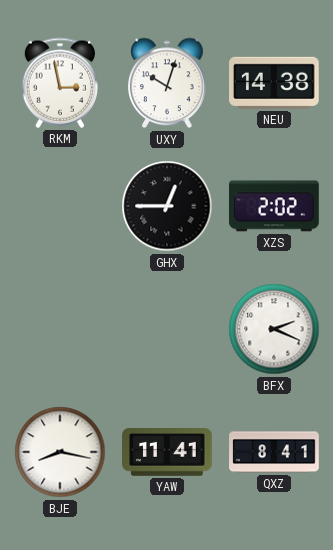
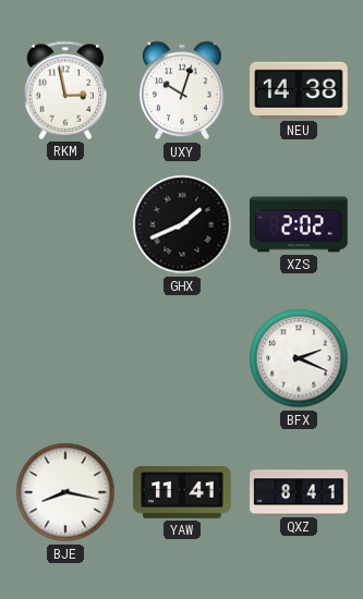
GHX: 12:45 -> 1:41 (182, 224)
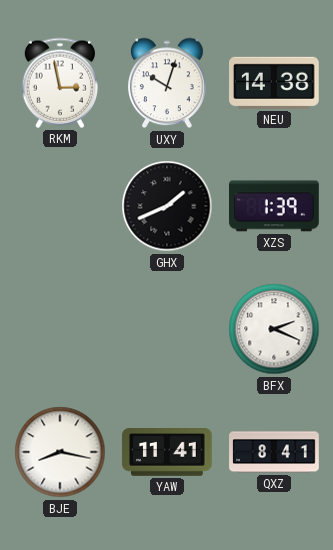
XZS: 2:02 -> 1:39 (274, 206)
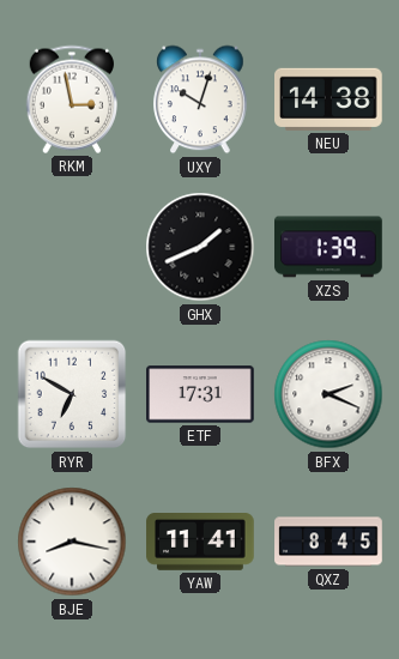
RYR: none -> 6:50 (72, 394)
ETF: none -> 17:31 (200, 394)
QXZ: 8:41 -> 8:45 (328, 542)
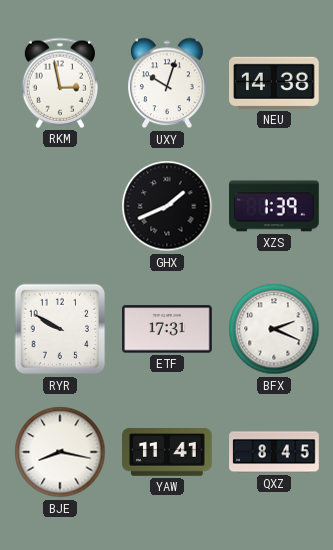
RYR: 6:50 -> 9:50 (60, 329)
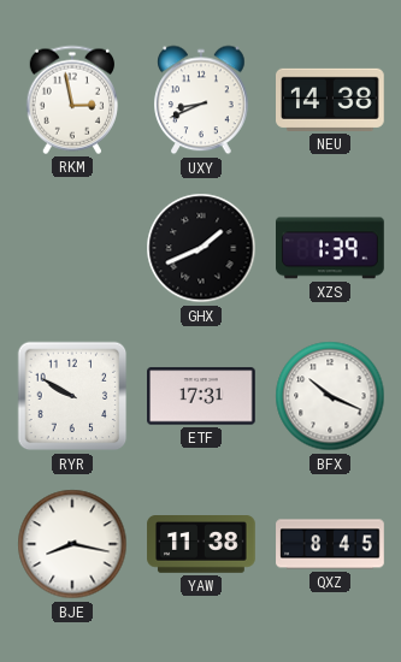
UXY: 10:03 -> 8:41 (201, 100)
BFX: 2:19 -> 10:19 (330, 396)
YAW: 11:41 -> 11:38 (201, 545)
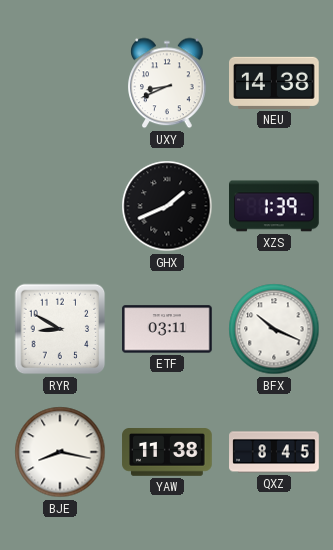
RKM: 2:58 -> none (71, 100)
RYR: 9:50 -> 8:50 (60, 329)
ETF: 17:31 -> 03:11 (167, 329)
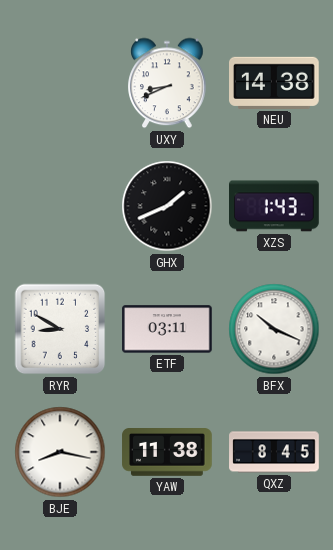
XZS: 1:39 -> 1:43 (274, 206)
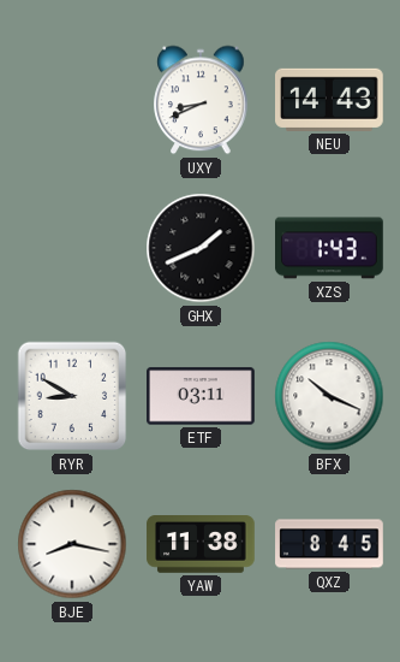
NEU: 14:38 -> 14:43 (330, 100)
